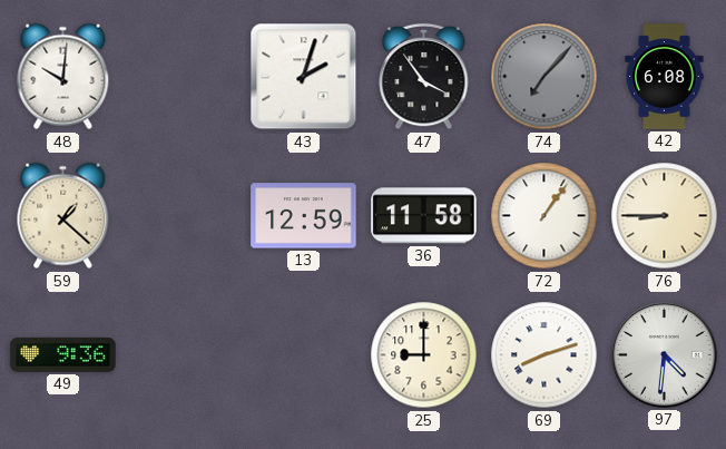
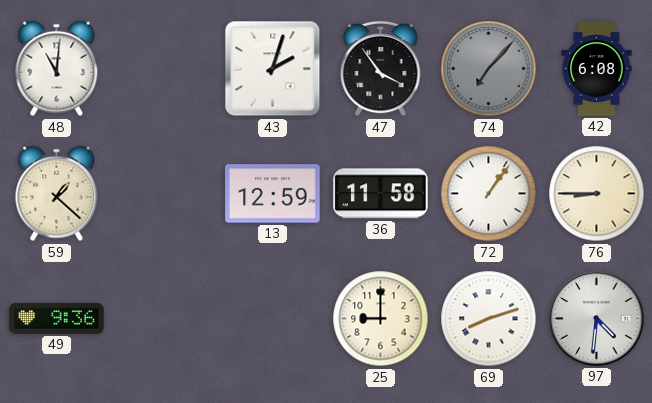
48: 10:01 -> 11:01 (57, 69)
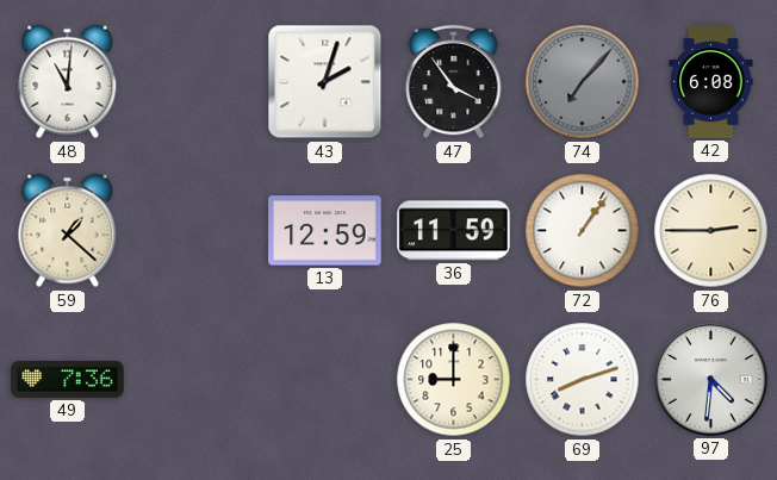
36: 11:58 -> 11:59 (454, 231)
76: 8:45 -> 2:45 (711, 231)
49: 9:36 -> 7:36 (68, 379)
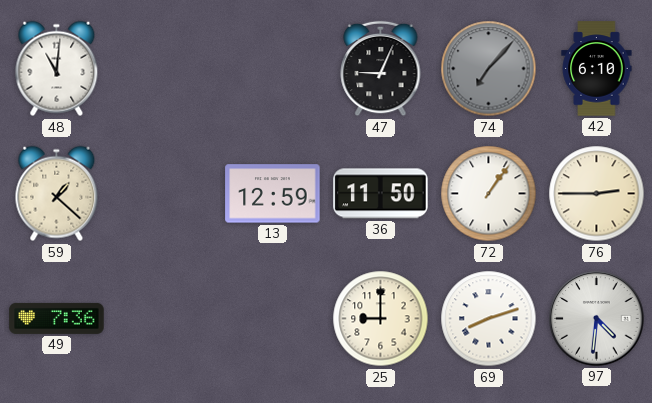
43: 2:03 -> none (325, 82)
47: 3:54 -> 9:04 (381, 69)
42: 6:08 -> 6:10 (597, 69)
36: 11:59 -> 11:50 (381, 194)
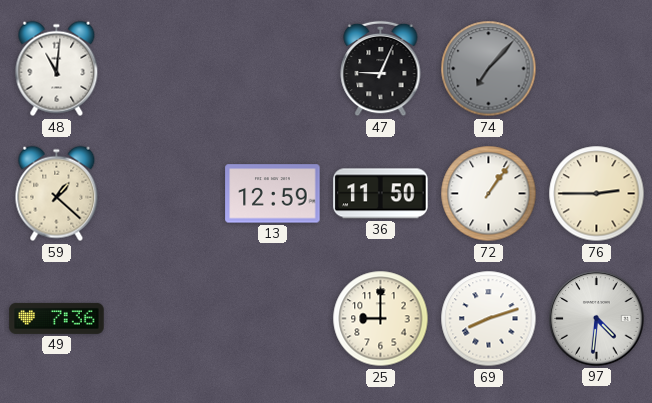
42: 6:10 -> none (597, 69)
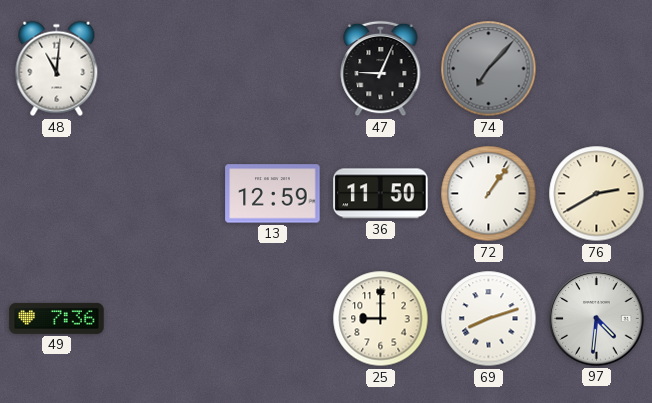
59: 1:22 -> none (57, 194)
76: 2:45 -> 2:40 (597, 194)
